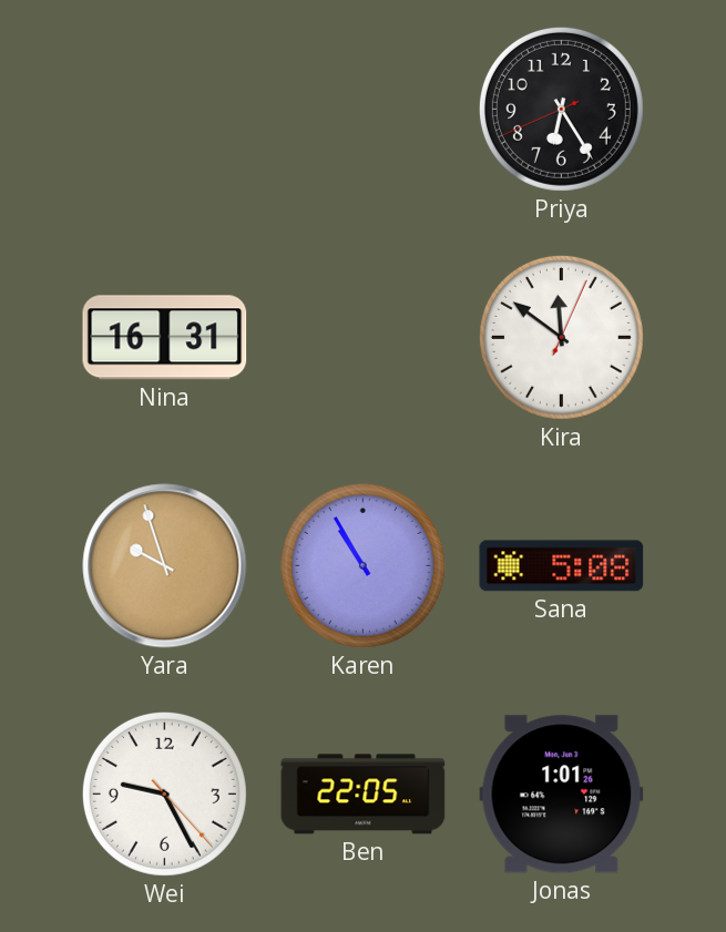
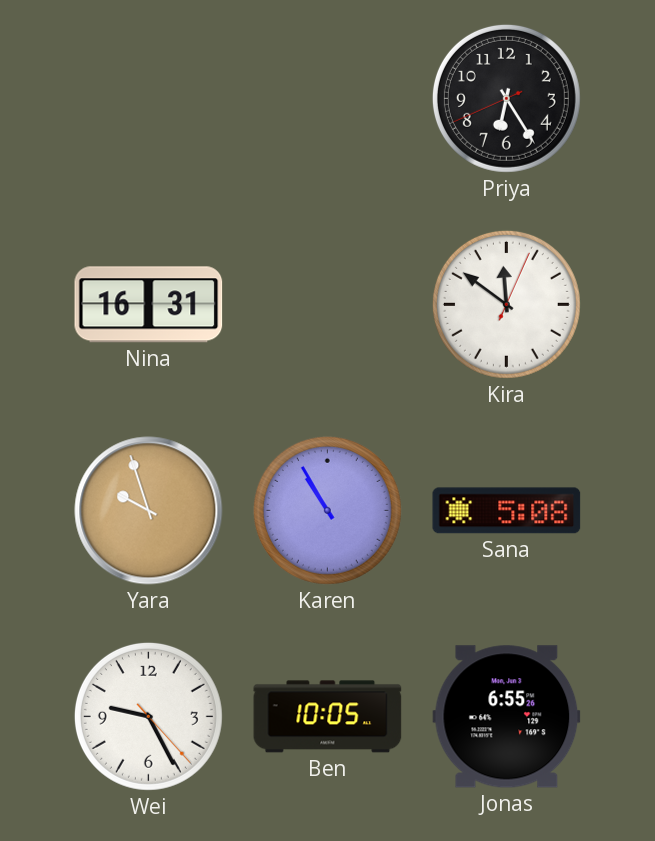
Ben: 22:05 -> 10:05 (328, 717)
Jonas: 1:01 -> 6:55 (507, 717)
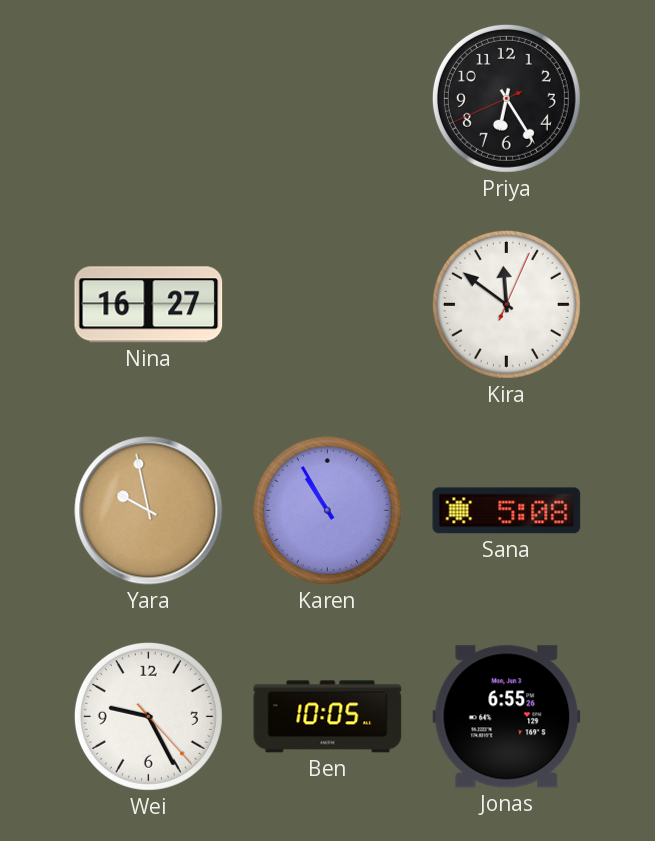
Nina: 16:31 -> 16:27 (149, 305)
Yara: 9:57 -> 9:58 (149, 511)
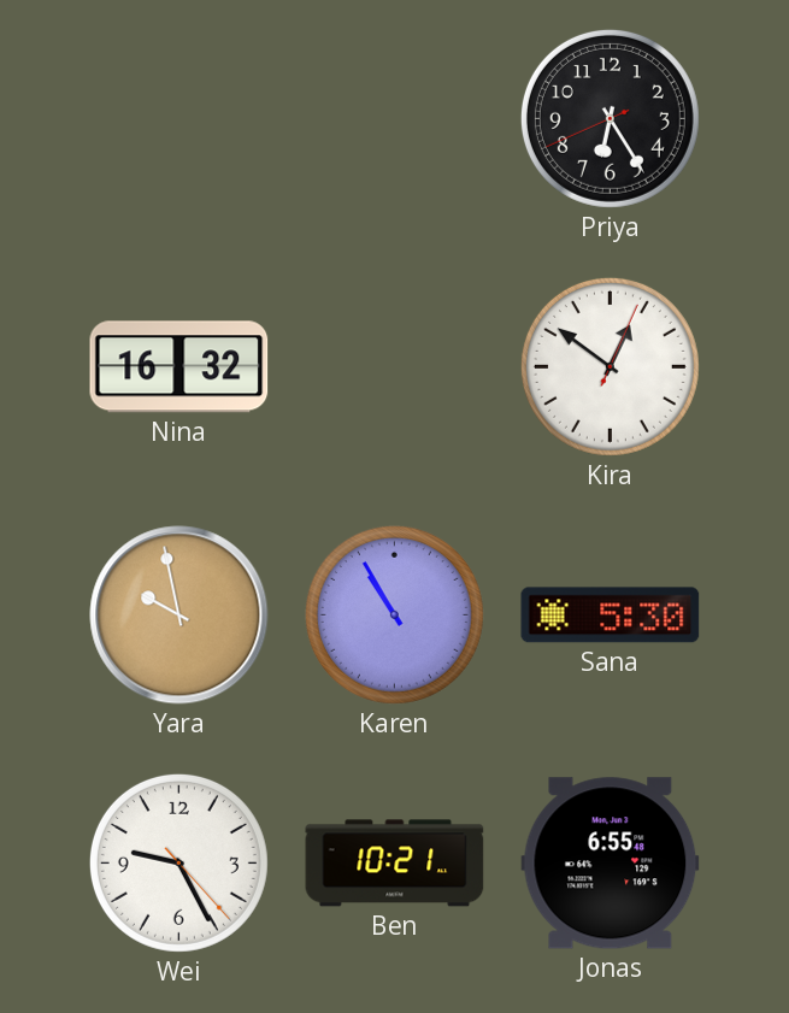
Nina: 16:27 -> 16:32 (179, 367)
Kira: 11:51 -> 12:51 (610, 366)
Sana: 5:08 -> 5:30 (611, 616)
Ben: 10:05 -> 10:21 (395, 864)
Jonas: 6:55:26 -> 6:55:48 (611, 864)
